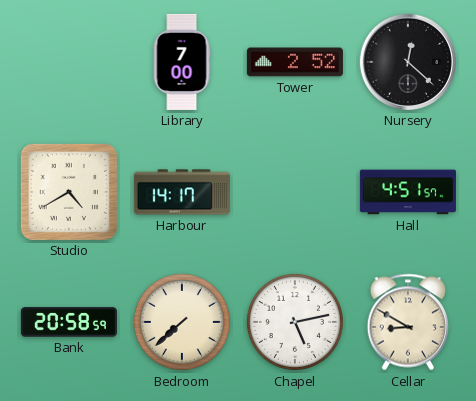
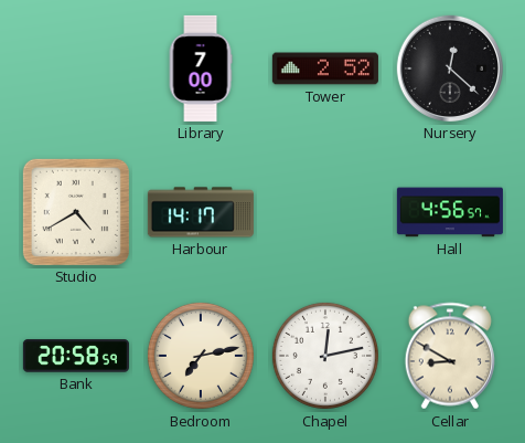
Hall: 4:51 -> 4:56 (450, 212)
Bedroom: 7:38 -> 7:13 (201, 356)
Chapel: 5:13 -> 12:13 (325, 356)
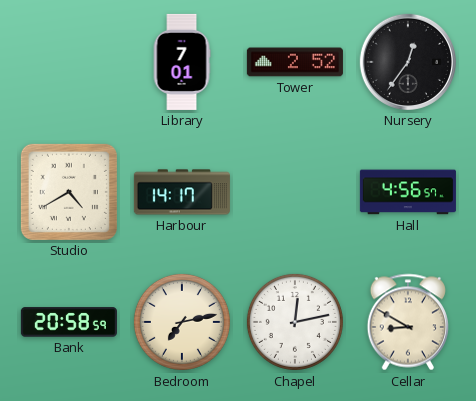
Library: 7:00 -> 7:01 (182, 62)
Nursery: 12:22 -> 12:36 (408, 62)
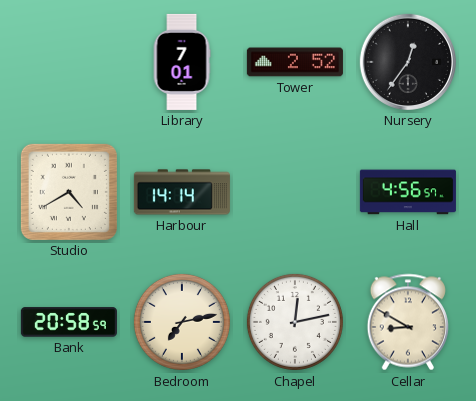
Harbour: 14:17 -> 14:14 (182, 192)
